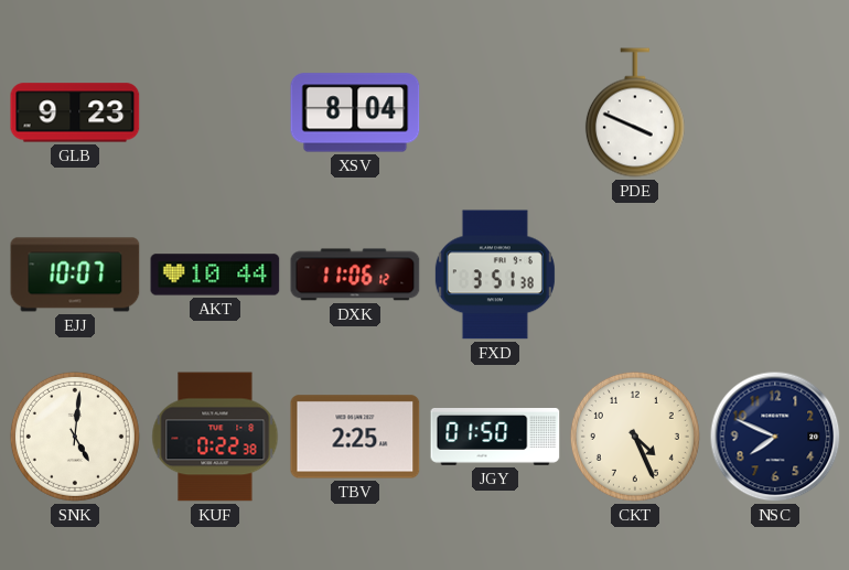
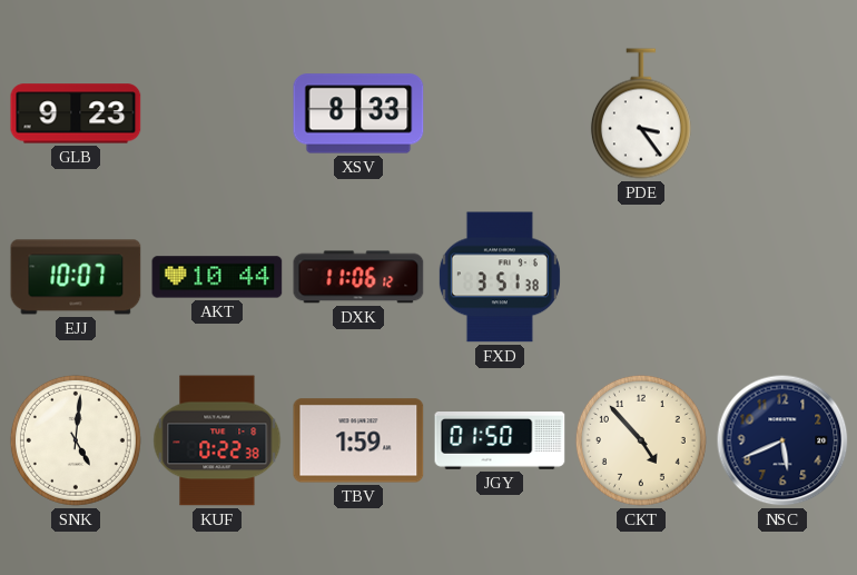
XSV: 8:04 -> 8:33 (358, 113)
PDE: 3:49 -> 3:24 (641, 113)
TBV: 2:25 -> 1:59 (358, 440)
CKT: 4:26 -> 4:53 (641, 440)
NSC: 7:49 -> 5:41 (782, 440)
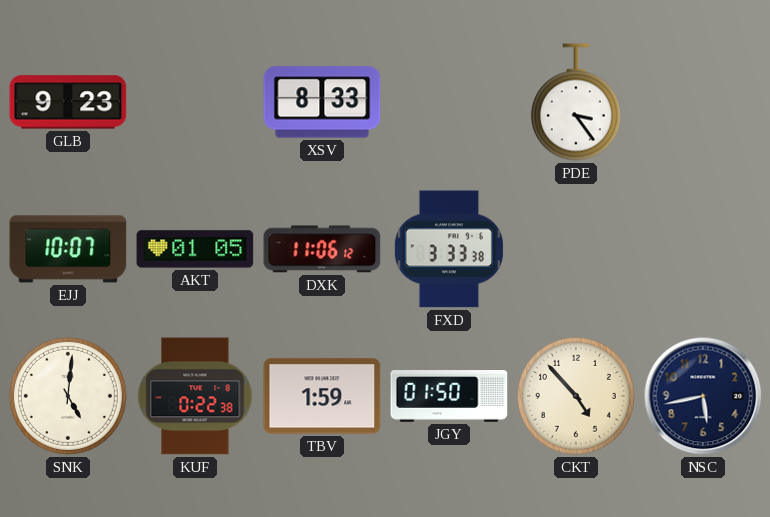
AKT: 10:44 -> 01:05 (195, 249)
FXD: 3:51 -> 3:33 (449, 249)
NSC: 5:41 -> 5:43 (703, 396)
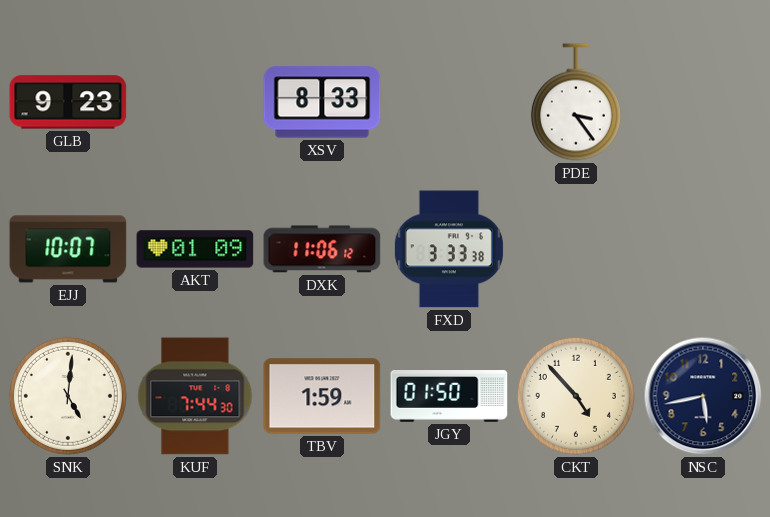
AKT: 01:05 -> 01:09 (195, 249)
KUF: 0:22 -> 7:44 (195, 396)
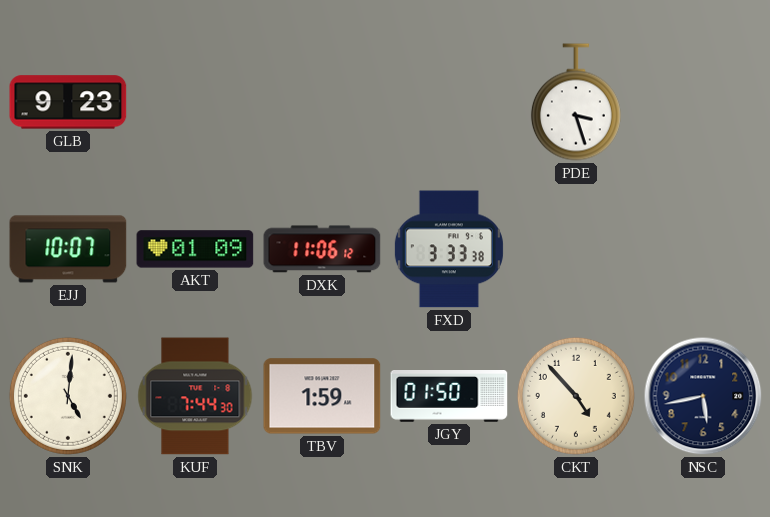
XSV: 8:33 -> none (322, 102)
PDE: 3:24 -> 3:27 (576, 102)
